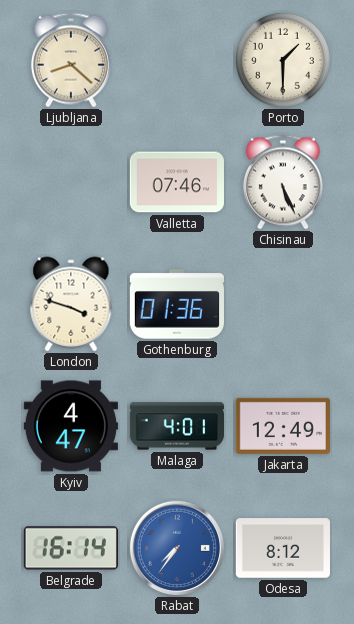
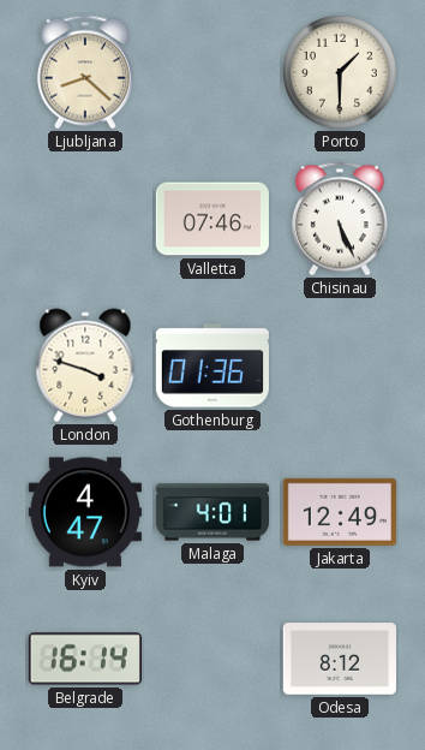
Rabat: 7:36 -> none (177, 548)
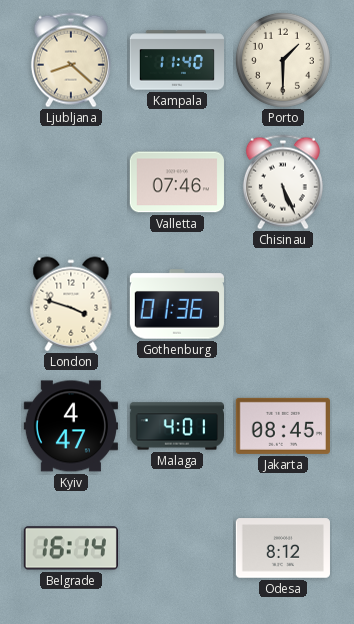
Kampala: none -> 11:40 (176, 60)
Jakarta: 12:49 -> 08:45 (283, 426)
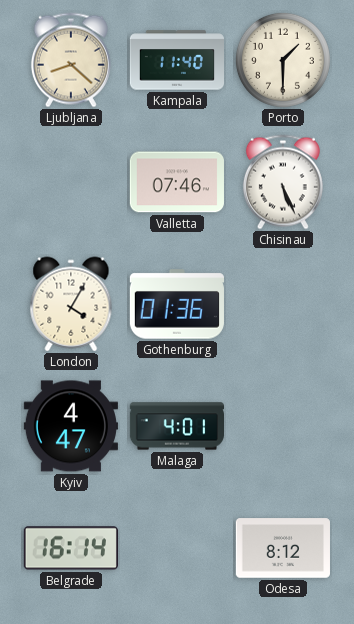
London: 3:48 -> 4:05 (71, 304)
Jakarta: 08:45 -> none (283, 426)
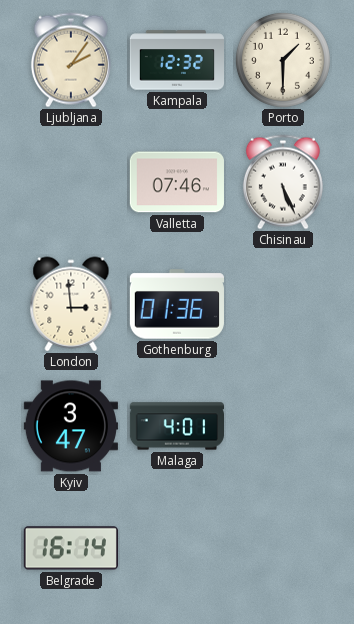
Ljubljana: 8:22 -> 2:06 (71, 60)
Kampala: 11:40 -> 12:32 (176, 60)
London: 4:05 -> 2:59 (71, 304)
Kyiv: 4:47 -> 3:47 (71, 426)
Odesa: 8:12 -> none (282, 548)
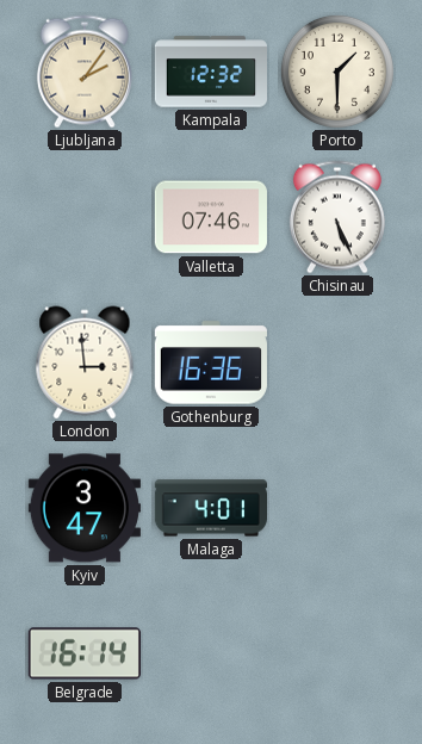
Gothenburg: 01:36 -> 16:36 (211, 362)
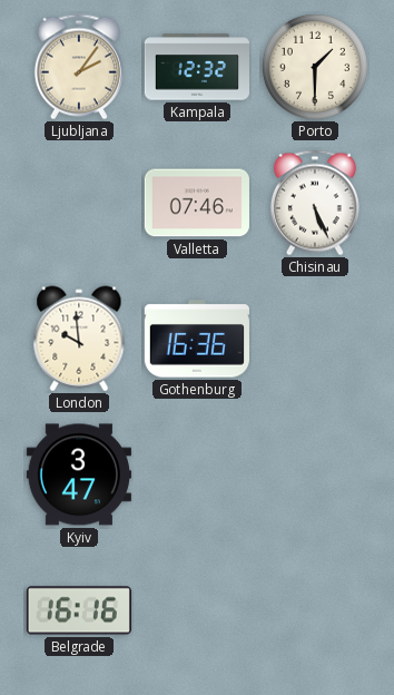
London: 2:59 -> 9:59 (79, 339)
Malaga: 4:01 -> none (210, 508)
Belgrade: 16:14 -> 16:16 (79, 610)
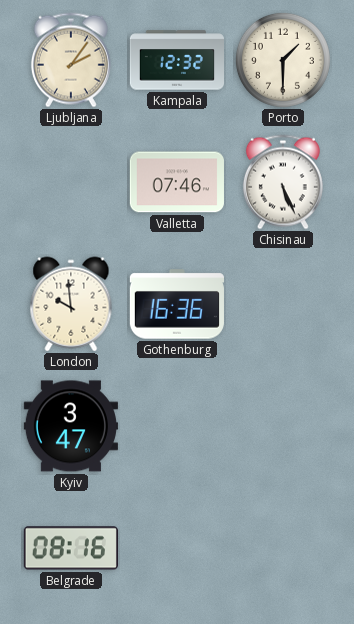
Belgrade: 16:16 -> 08:16 (71, 548)
